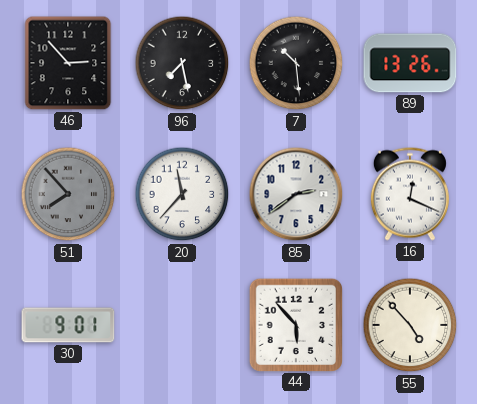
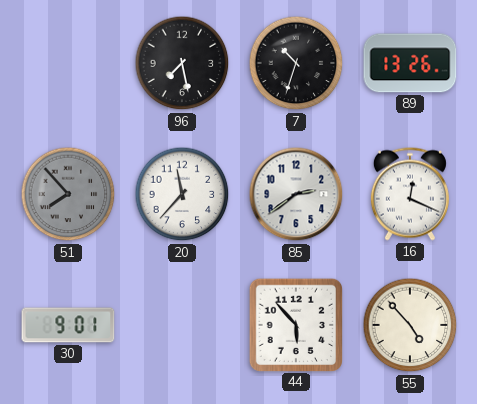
46: 2:53 -> none (68, 63)
7: 10:29 -> 10:33 (296, 63)
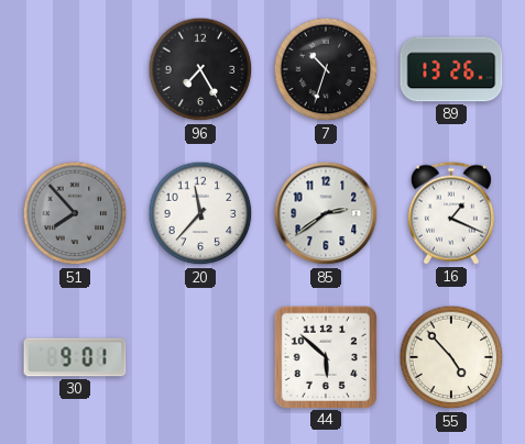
96: 7:28 -> 7:25 (200, 69)
16: 12:19 -> 1:19 (451, 213)
44: 5:53 -> 5:52 (325, 356)
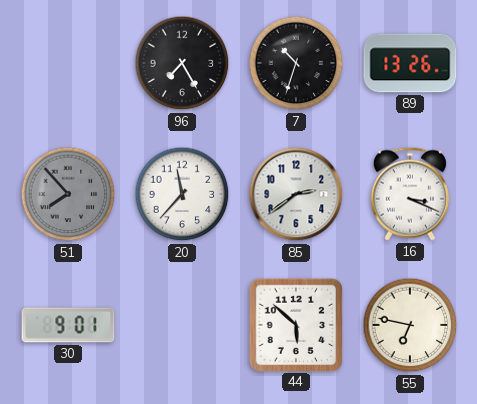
16: 1:19 -> 3:19 (410, 194)
55: 4:53 -> 6:47 (410, 325)
